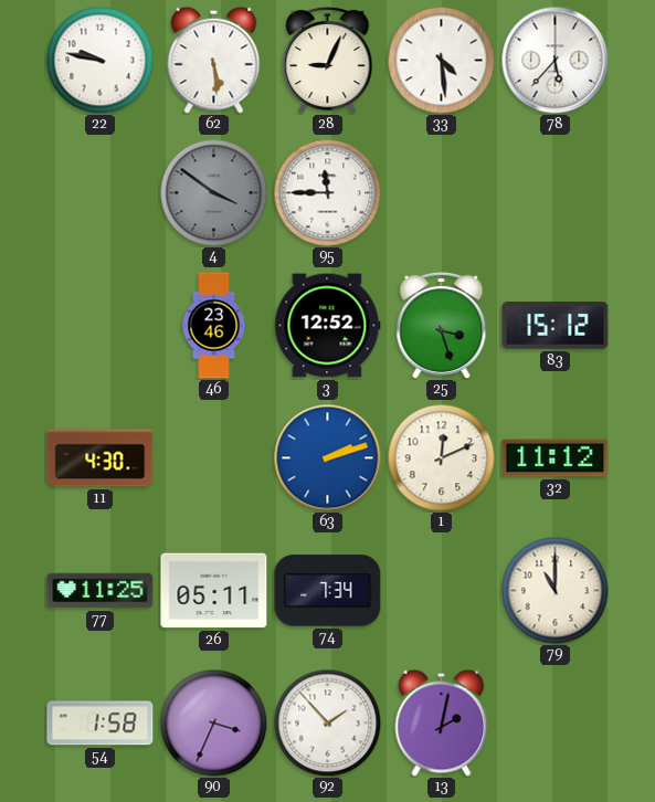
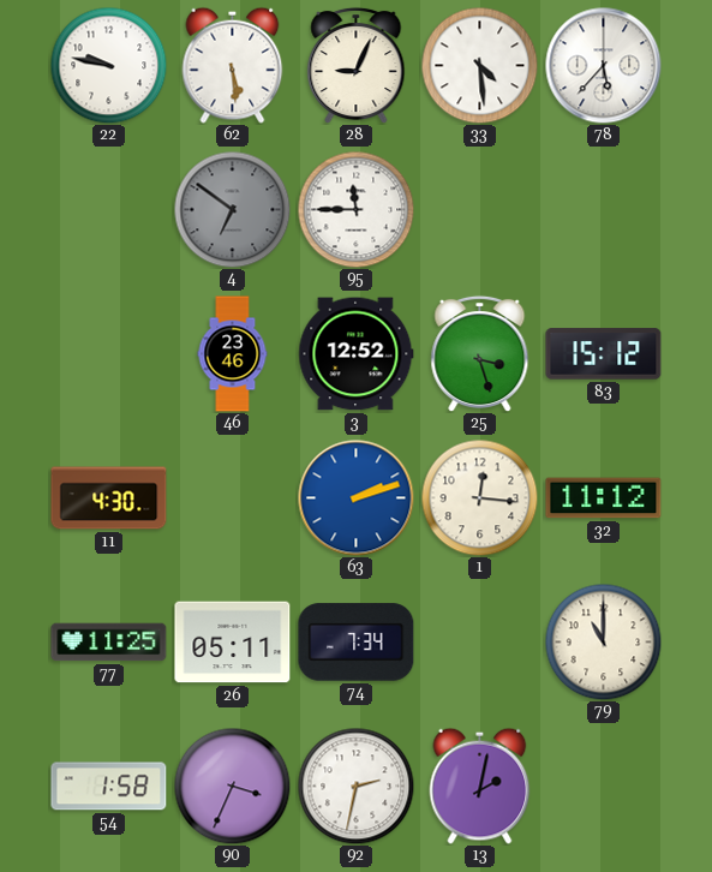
4: 3:51 -> 6:51 (232, 209)
1: 12:11 -> 12:16 (479, 497)
92: 1:53 -> 2:32 (355, 786)
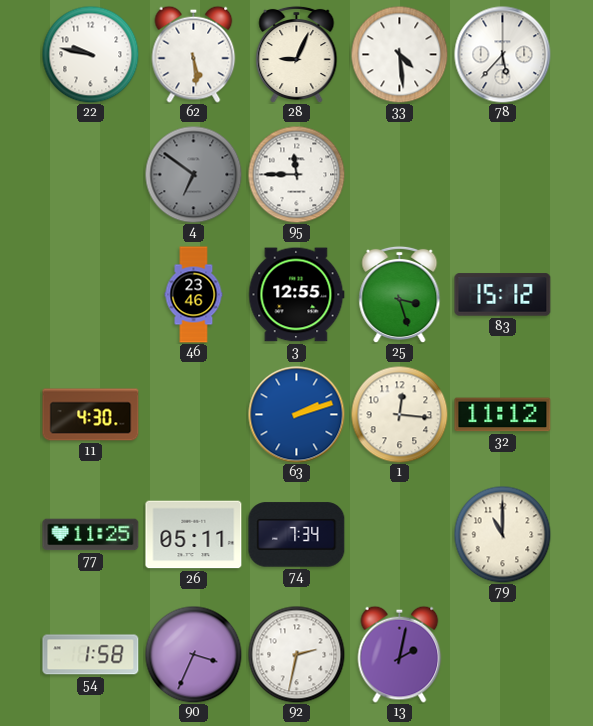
3: 12:52 -> 12:55 (297, 295)
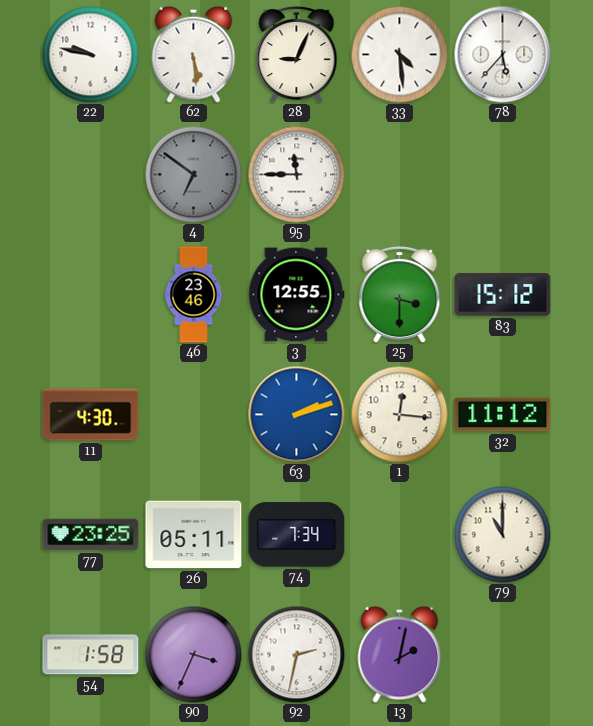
25: 3:27 -> 3:30 (400, 294)
77: 11:25 -> 23:25 (91, 535)
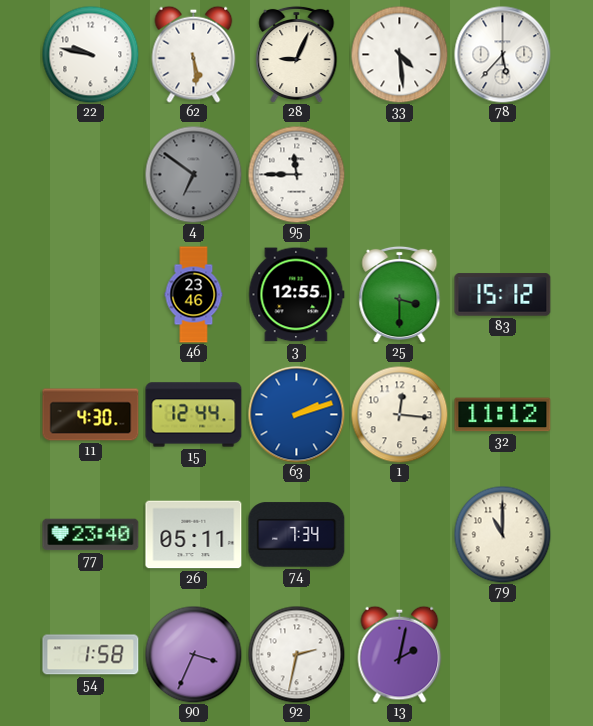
15: none -> 12:44 (194, 415)
77: 23:25 -> 23:40 (91, 535)
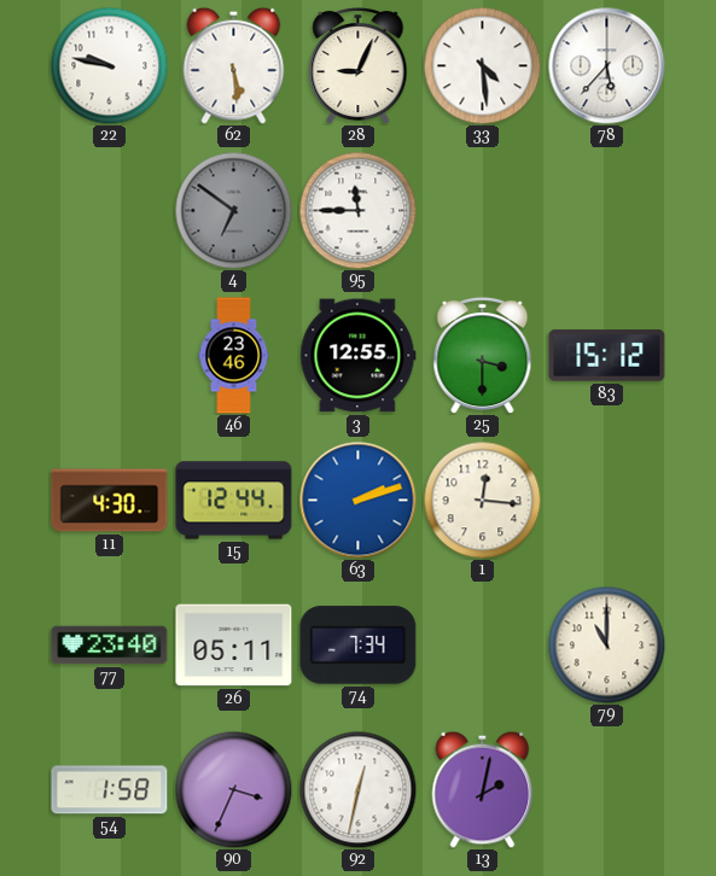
32: 11:12 -> none (503, 415)
92: 2:32 -> 12:32 (357, 789)
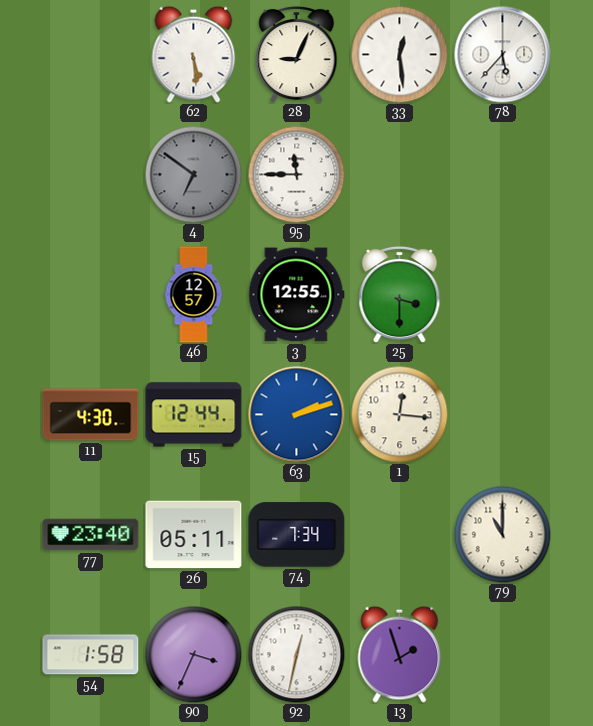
22: 9:47 -> none (109, 65)
33: 4:29 -> 12:29 (399, 54)
46: 23:46 -> 12:57 (194, 295)
83: 15:12 -> none (607, 356)
13: 2:02 -> 1:57 (400, 654)
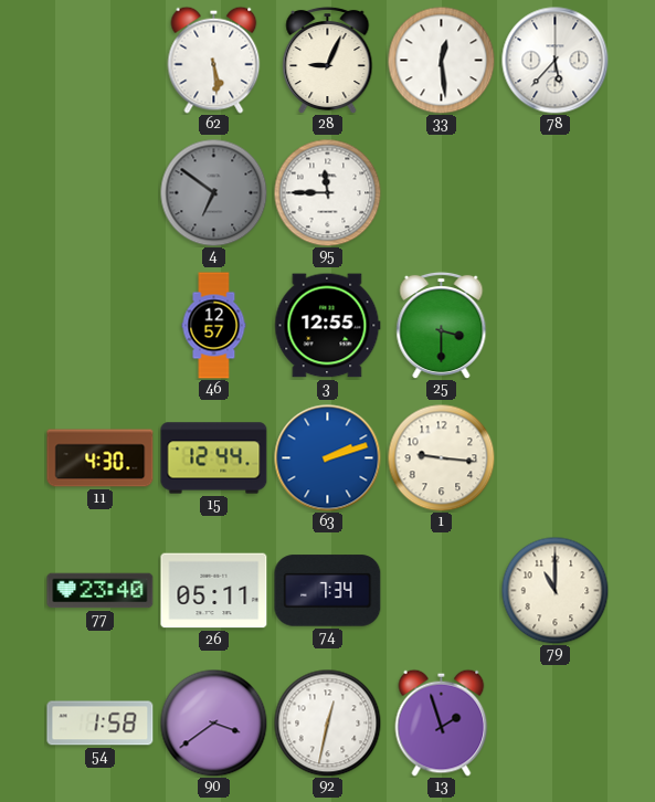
1: 12:16 -> 9:16 (441, 457)
90: 3:34 -> 3:39 (213, 722)
